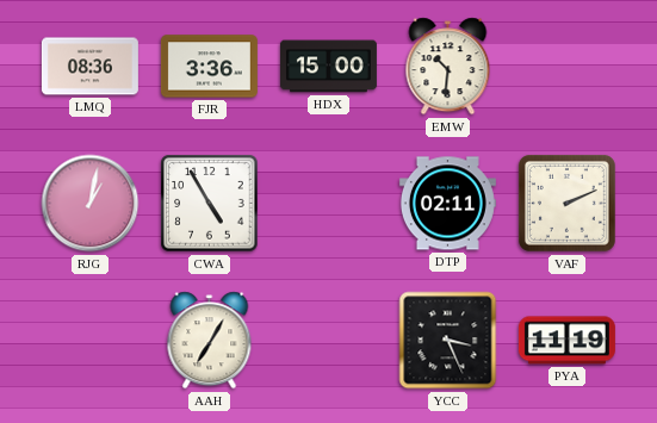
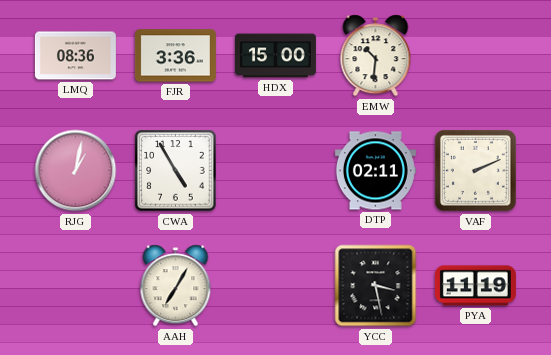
YCC: 3:26 -> 3:28 (376, 286)
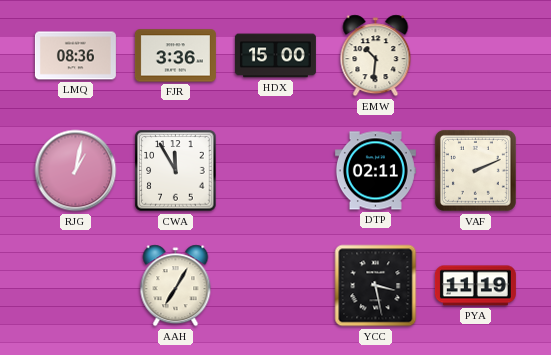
CWA: 4:55 -> 11:55 (176, 171)
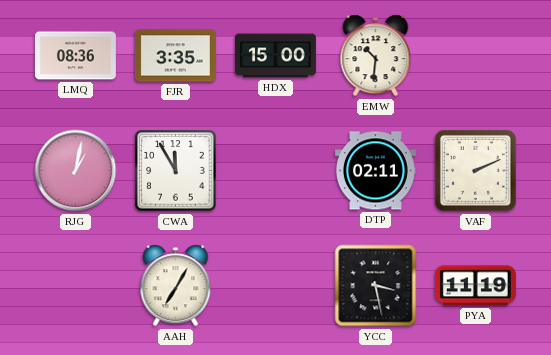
FJR: 3:36 -> 3:35 (175, 56)
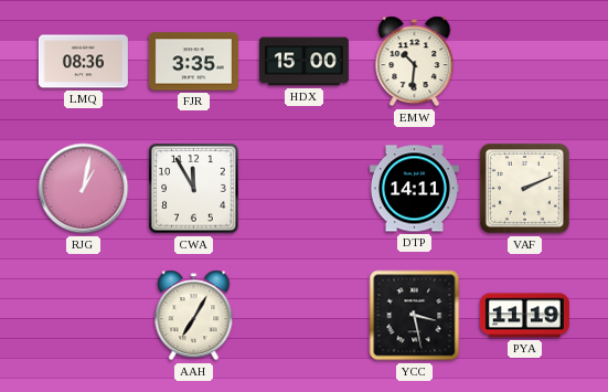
DTP: 02:11 -> 14:11 (414, 189)
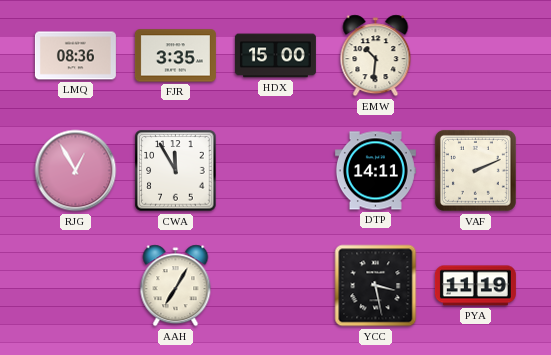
RJG: 1:02 -> 12:55 (76, 171)
